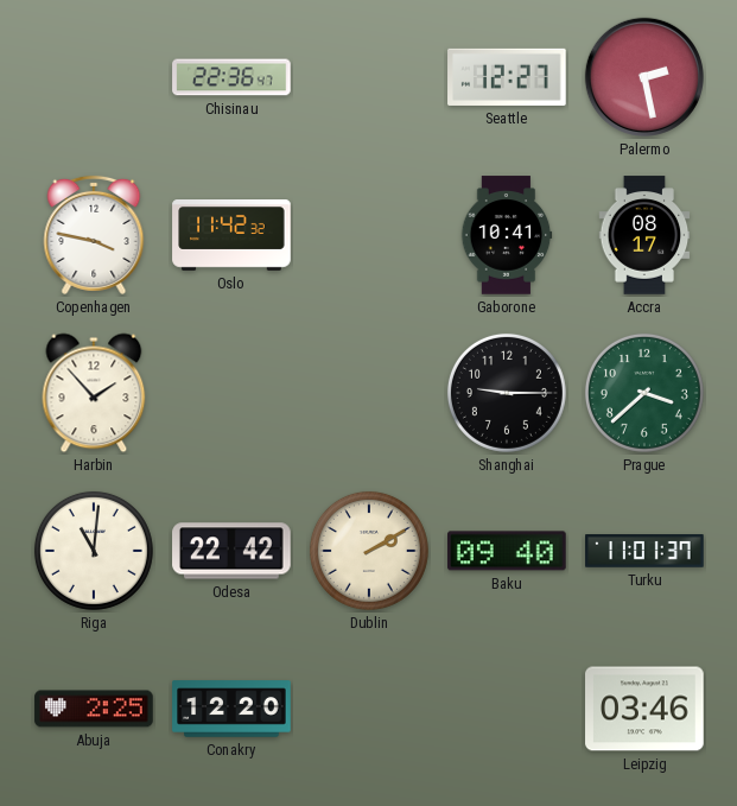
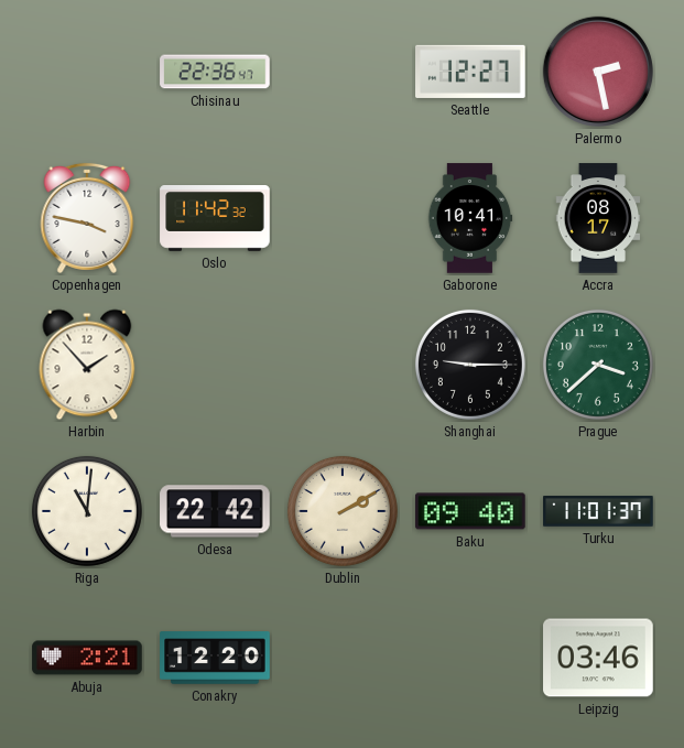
Abuja: 2:25 -> 2:21 (87, 658)
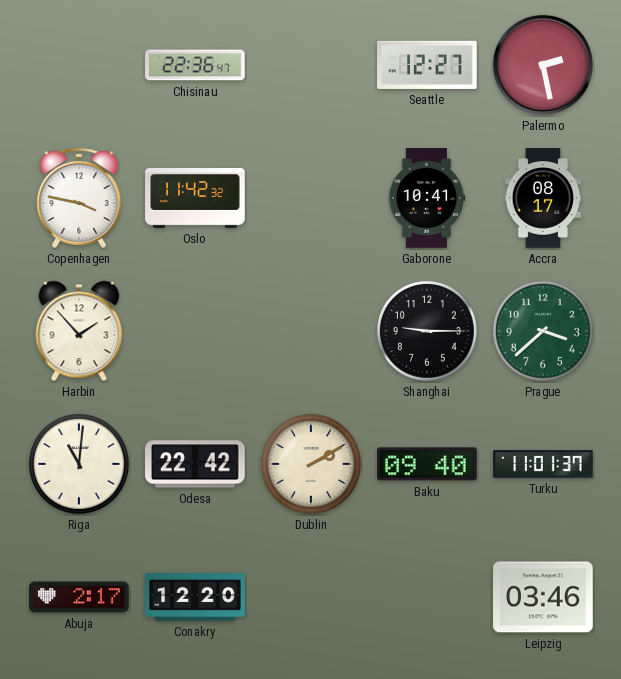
Abuja: 2:21 -> 2:17 (79, 597)
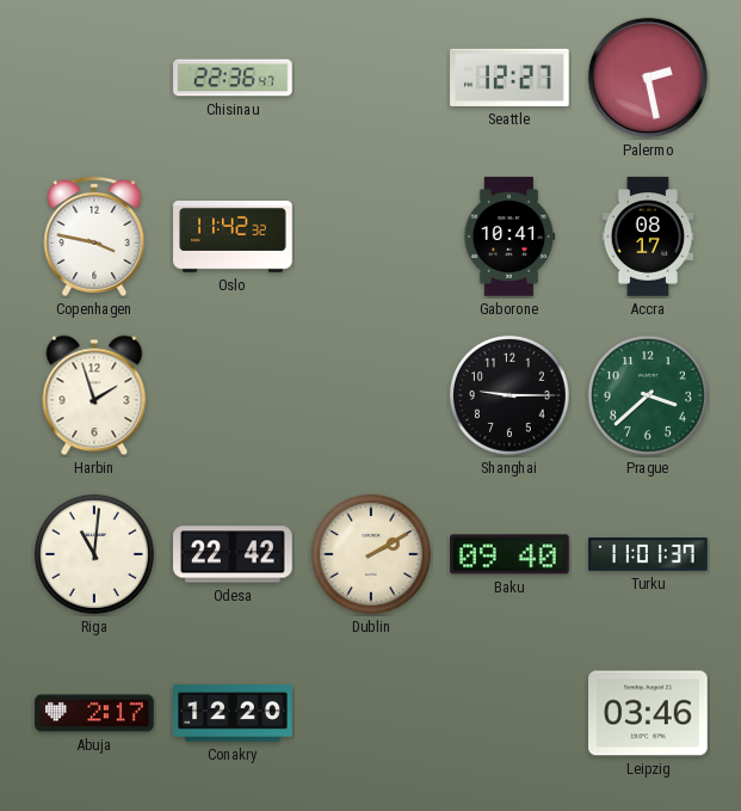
Harbin: 1:53 -> 1:57 (94, 395)
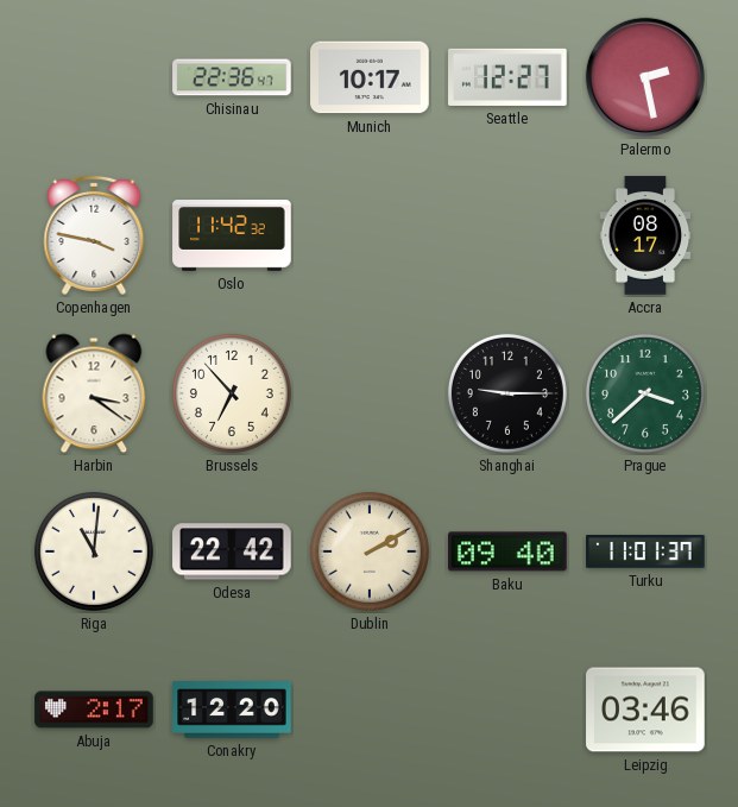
Munich: none -> 10:17 (370, 77)
Gaborone: 10:41 -> none (510, 236)
Harbin: 1:57 -> 3:21 (94, 393)
Brussels: none -> 6:53 (232, 393)
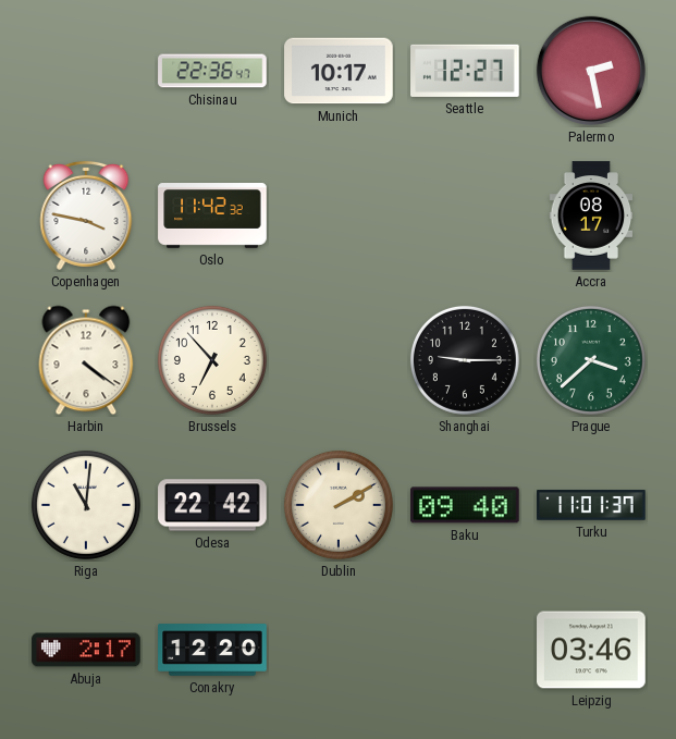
Harbin: 3:21 -> 4:21 (86, 360)
